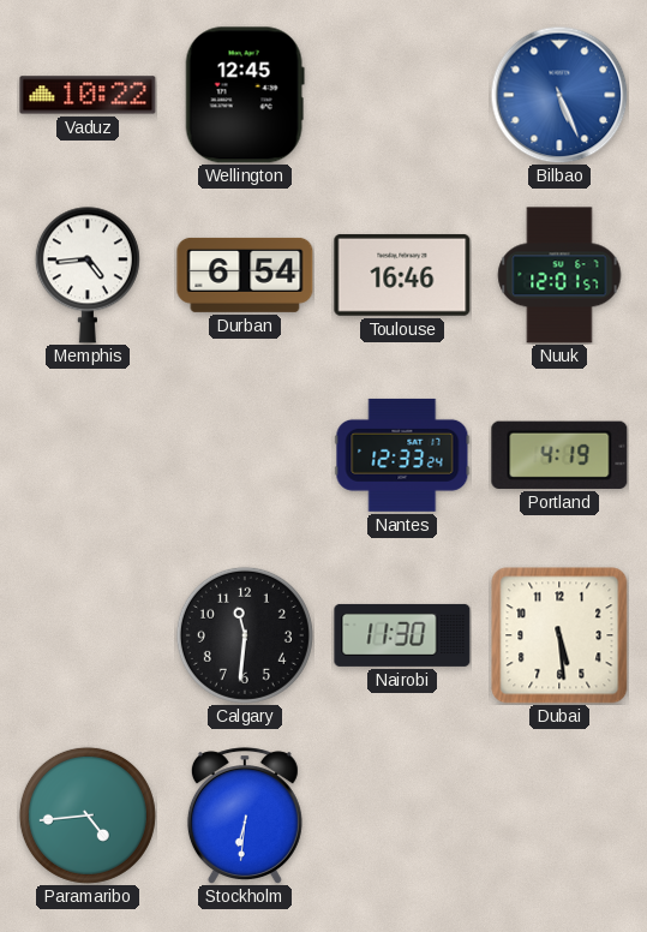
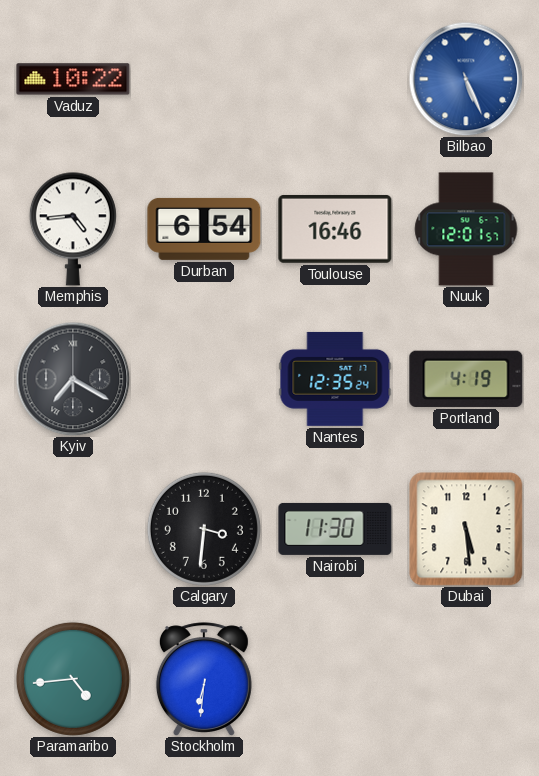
Wellington: 12:45 -> none (245, 95)
Kyiv: none -> 7:20 (73, 379)
Nantes: 12:33 -> 12:35 (335, 379)
Calgary: 11:31 -> 3:31 (204, 529)
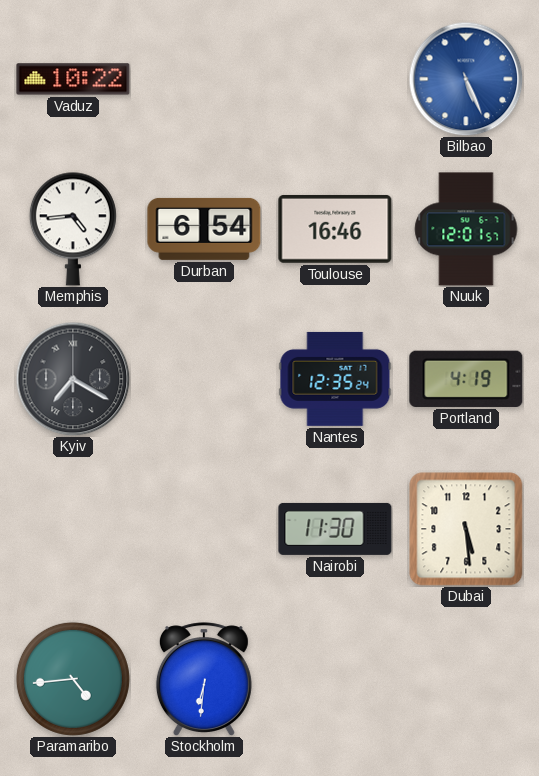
Calgary: 3:31 -> none (204, 529)
